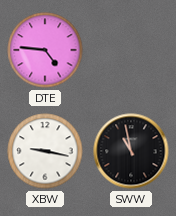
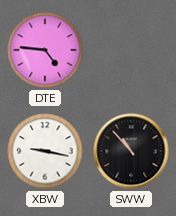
SWW: 10:58 -> 10:53 (131, 151)
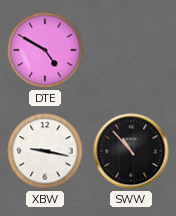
DTE: 4:46 -> 4:50 (45, 50)
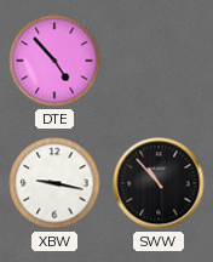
DTE: 4:50 -> 4:53 (54, 61)
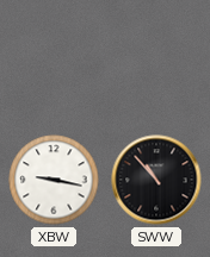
DTE: 4:53 -> none (54, 61)
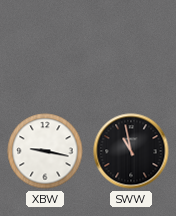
SWW: 10:53 -> 10:58 (131, 151)
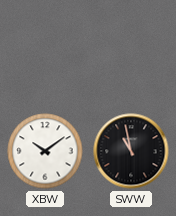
XBW: 9:17 -> 10:09 (45, 151)
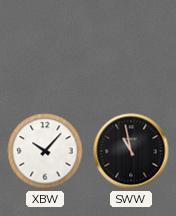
XBW: 10:09 -> 10:07 (45, 151)
